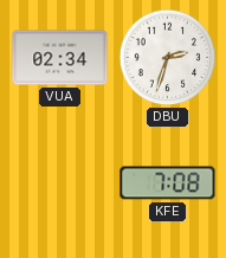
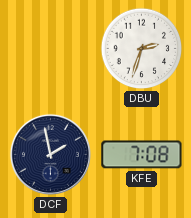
VUA: 02:34 -> none (60, 58)
DCF: none -> 1:58 (50, 154)
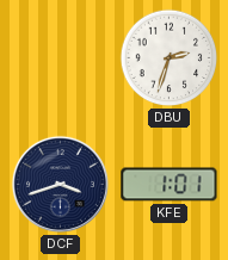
DCF: 1:58 -> 3:42 (60, 184)
KFE: 7:08 -> 1:01 (170, 185)
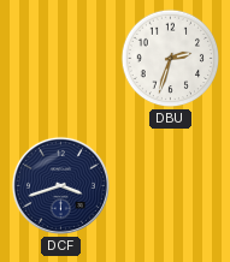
KFE: 1:01 -> none (170, 185)
